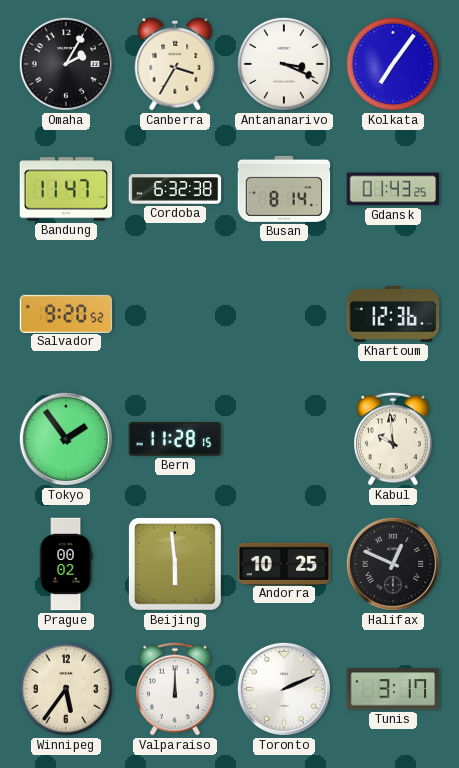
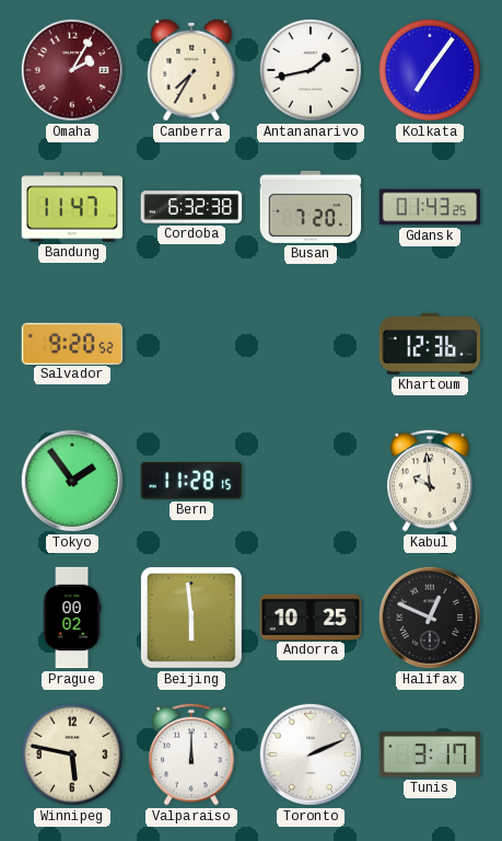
Omaha dial: black -> burgundy (72, 70)
Canberra: 3:35 -> 7:35 (191, 70)
Antananarivo: 3:19 -> 1:43 (311, 70)
Busan: 8:14 -> 7:20 (311, 207)
Winnipeg: 5:36 -> 5:47 (72, 754)
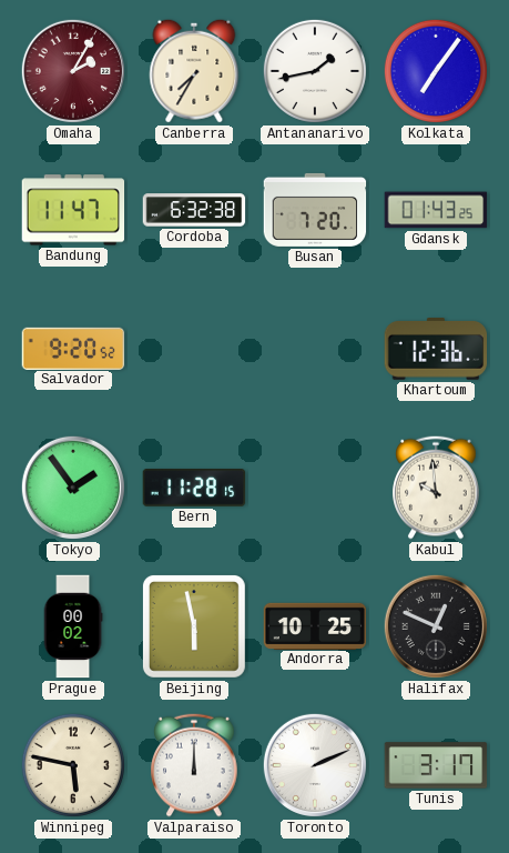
Beijing: 5:59 -> 5:58 (194, 626)
